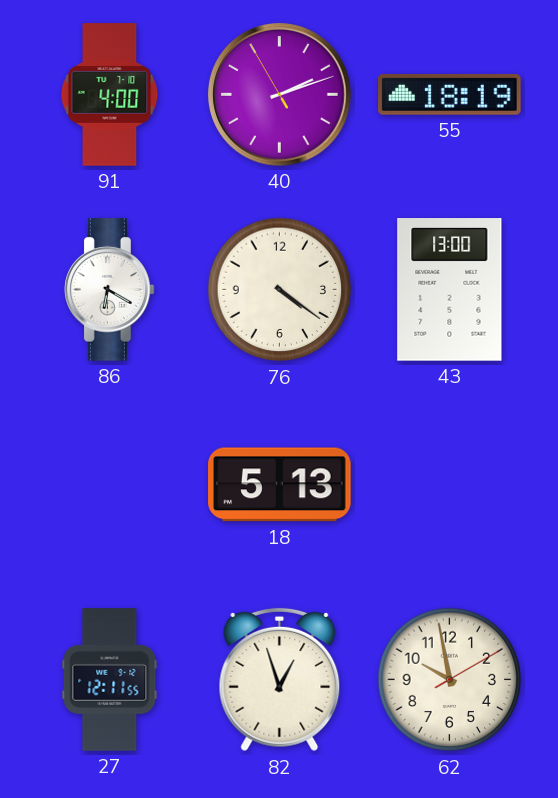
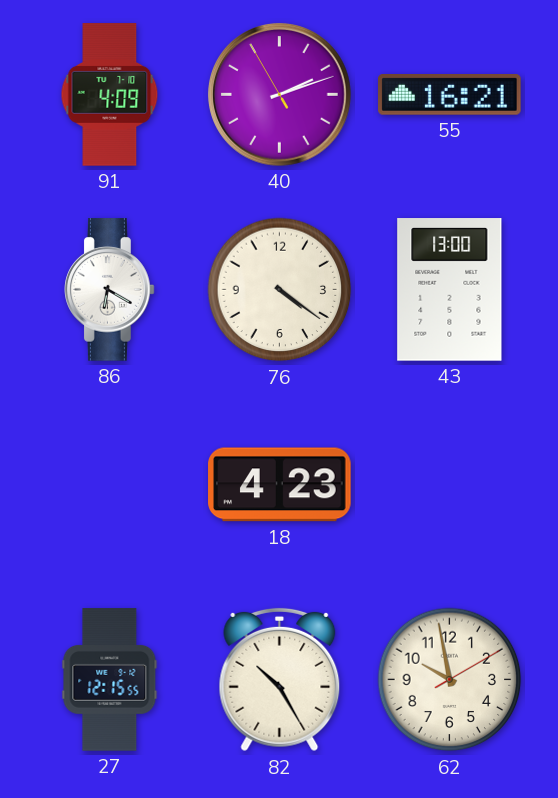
91: 4:00 -> 4:09 (110, 95)
55: 18:19 -> 16:21 (450, 95)
18: 5:13 -> 4:23 (280, 485)
27: 12:11 -> 12:15 (110, 680)
82: 12:57 -> 10:25 (280, 680)
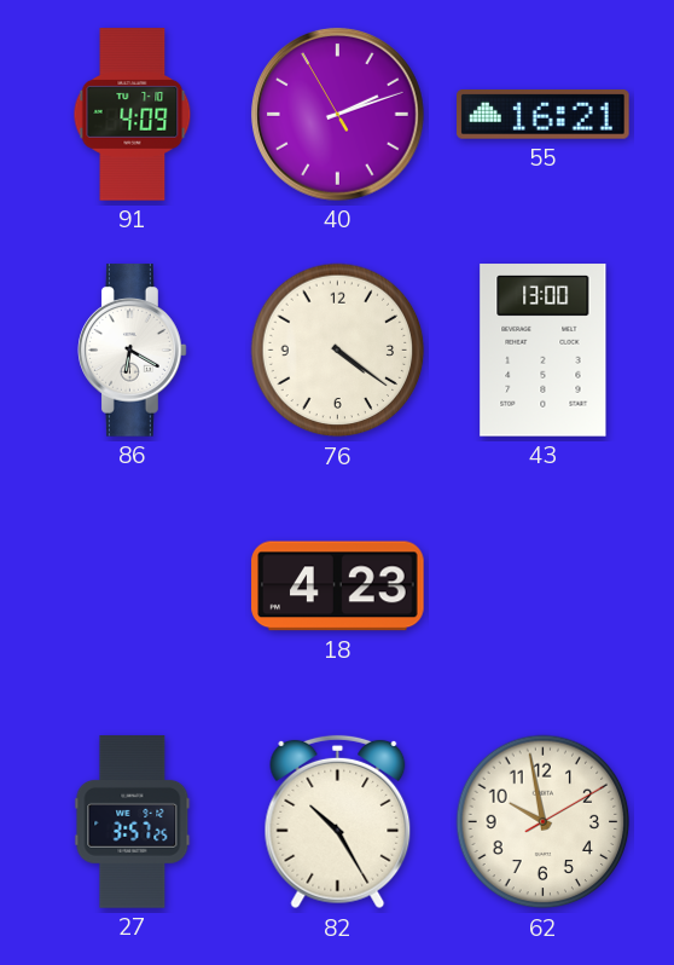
27: 12:15 -> 3:57 (133, 822)
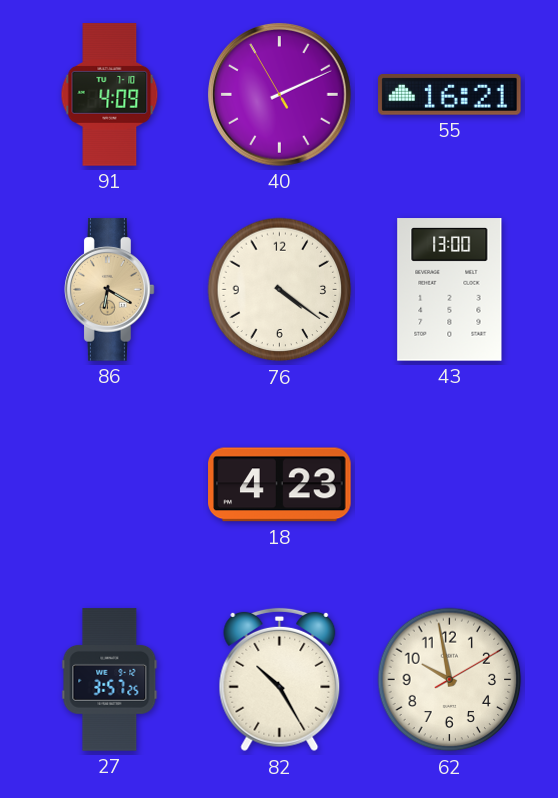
40: 2:11 -> 2:10 (280, 95)
86 dial: white -> champagne (110, 290)
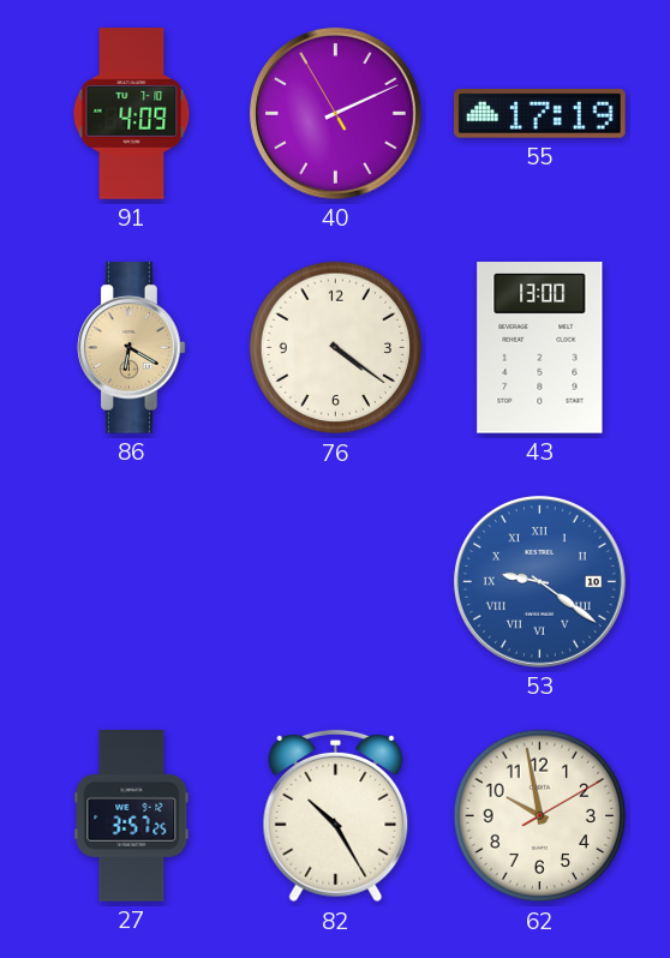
55: 16:21 -> 17:19 (540, 114)
18: 4:23 -> none (280, 485)
53: none -> 9:21 (540, 582)
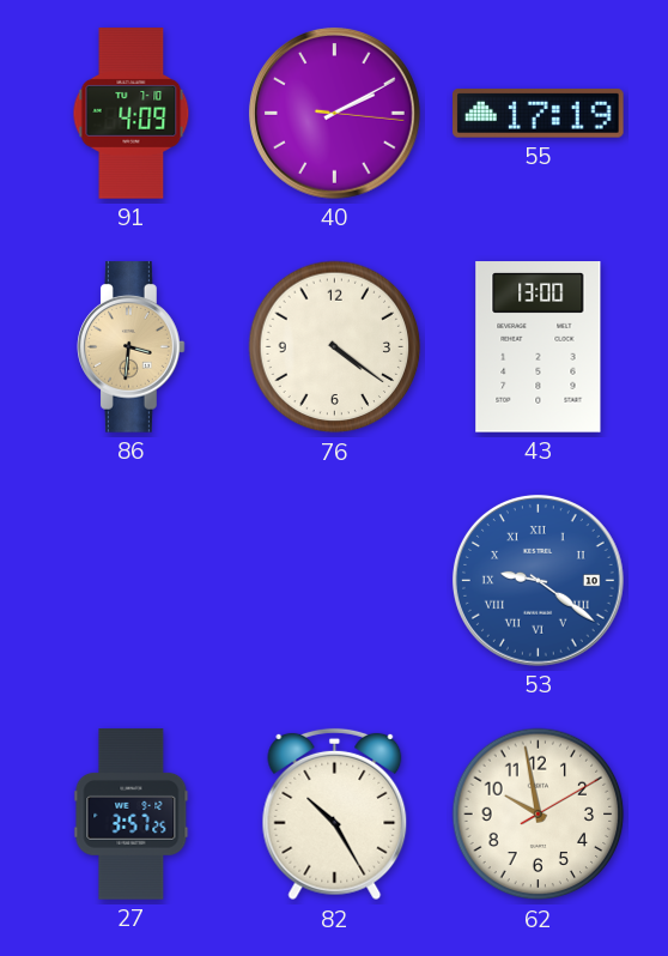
40: 2:10:55 -> 2:10:16 (335, 114)
86: 6:20 -> 3:31 (132, 347)
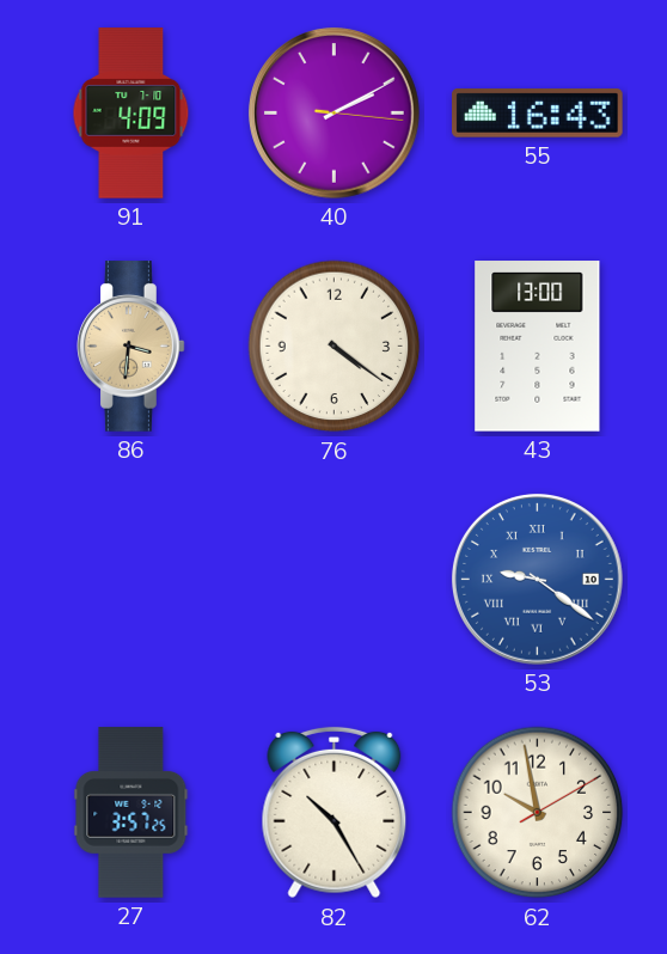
55: 17:19 -> 16:43 (538, 114)
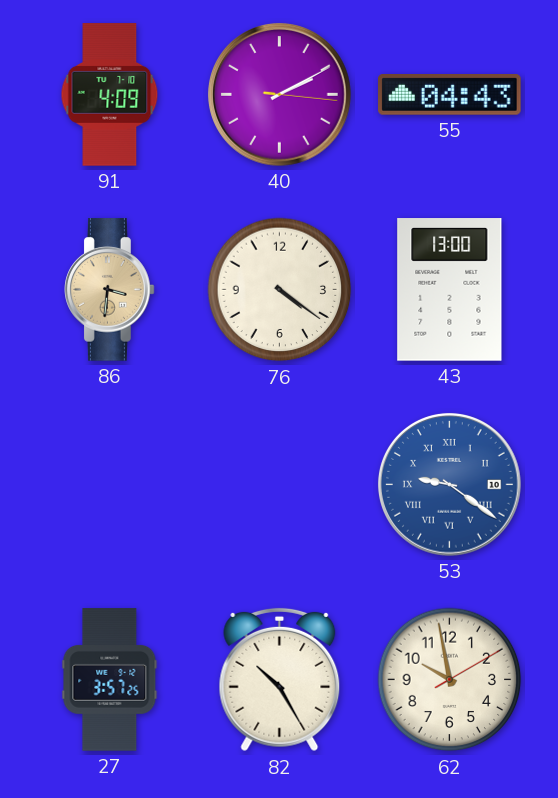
55: 16:43 -> 04:43 (450, 95)
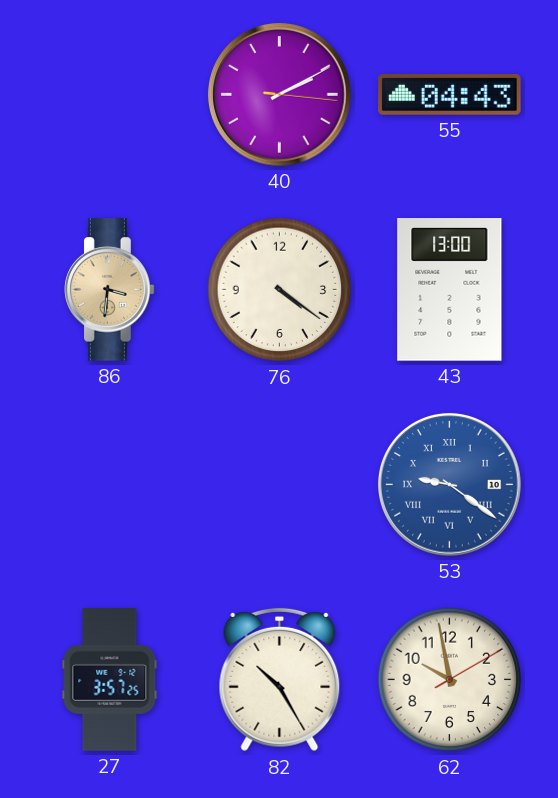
91: 4:09 -> none (110, 95)
